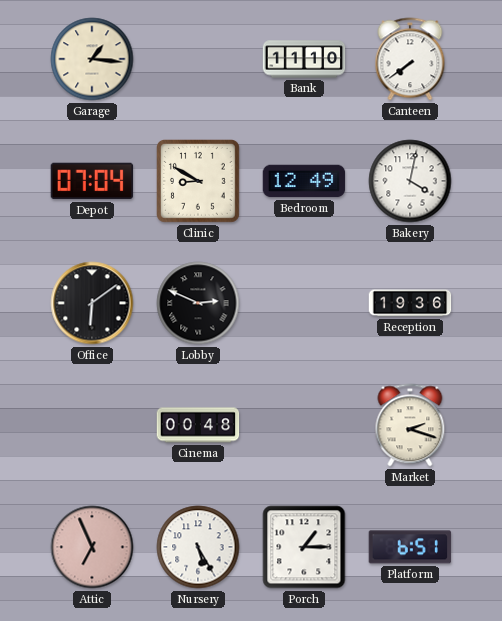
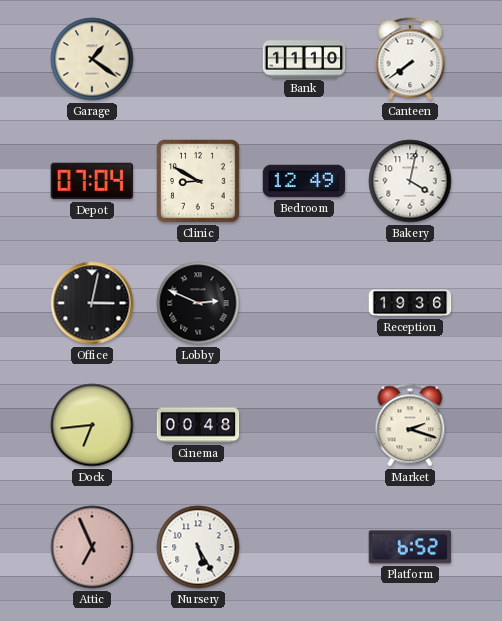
Garage: 1:16 -> 1:21 (92, 59)
Office: 6:09 -> 3:02 (92, 303)
Dock: none -> 6:44 (92, 425)
Porch: 1:15 -> none (304, 547)
Platform: 6:51 -> 6:52 (410, 547)
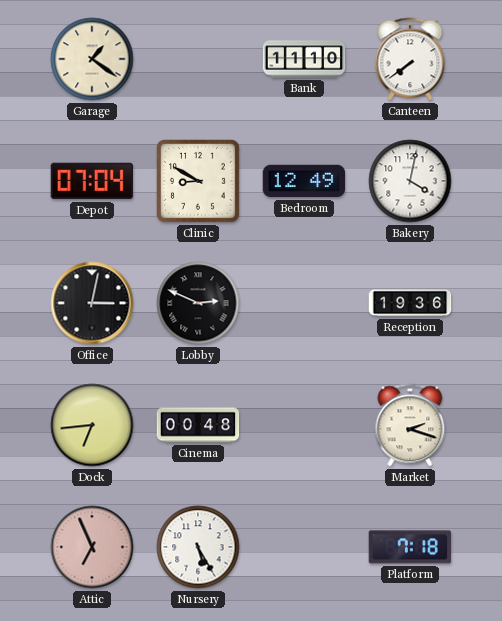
Platform: 6:52 -> 7:18 (410, 547)
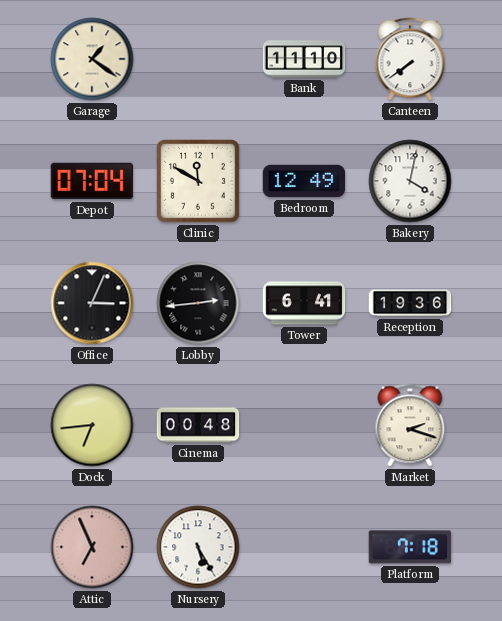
Clinic: 8:50 -> 11:50 (199, 182)
Office: 3:02 -> 3:04 (92, 303)
Lobby: 2:49 -> 2:44 (198, 303)
Tower: none -> 6:41 (304, 303)
